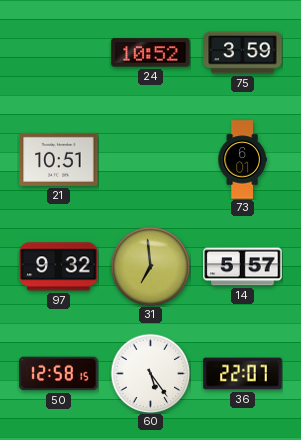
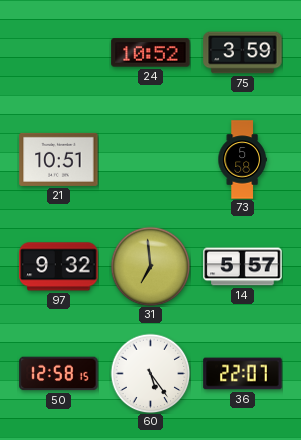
73: 6:01 -> 5:58 (242, 160)
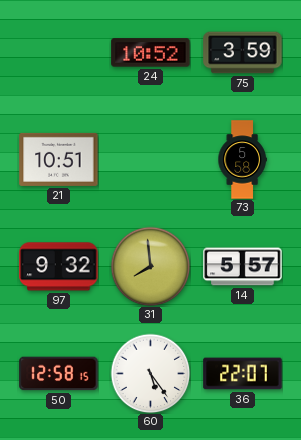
31: 6:59 -> 7:59 (150, 266)
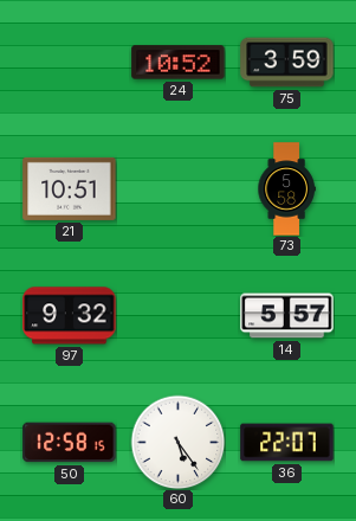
31: 7:59 -> none (150, 266)
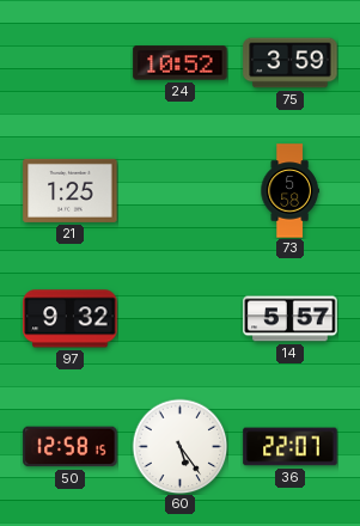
21: 10:51 -> 1:25 (71, 190)
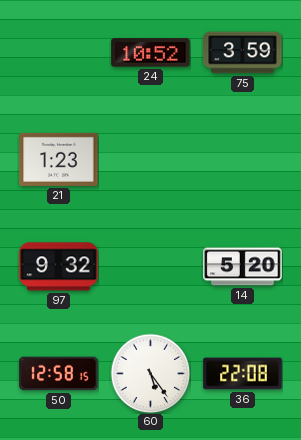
21: 1:25 -> 1:23 (59, 159)
73: 5:58 -> none (289, 191)
14: 5:57 -> 5:20 (243, 267)
36: 22:07 -> 22:08 (243, 374)
